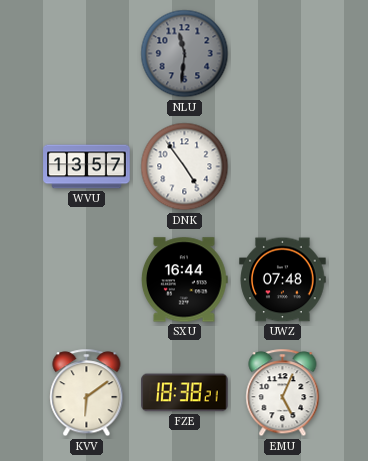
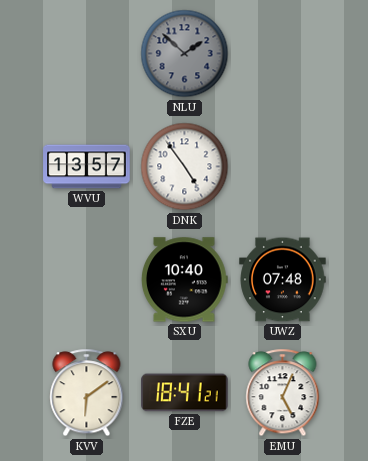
NLU: 11:31 -> 1:52 (185, 54)
SXU: 16:44 -> 10:40 (185, 280)
FZE: 18:38 -> 18:41 (185, 393)
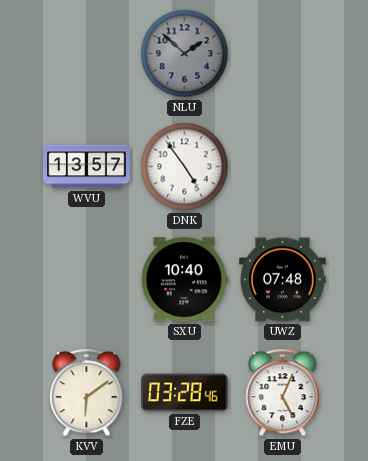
FZE: 18:41 -> 03:28 (185, 393)
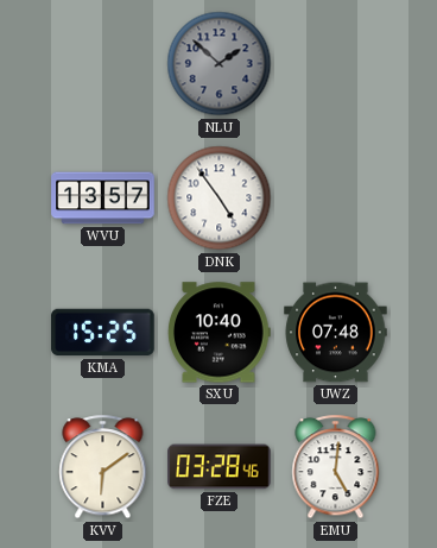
KMA: none -> 15:25 (103, 333)
EMU: 5:04 -> 5:01 (336, 467)
